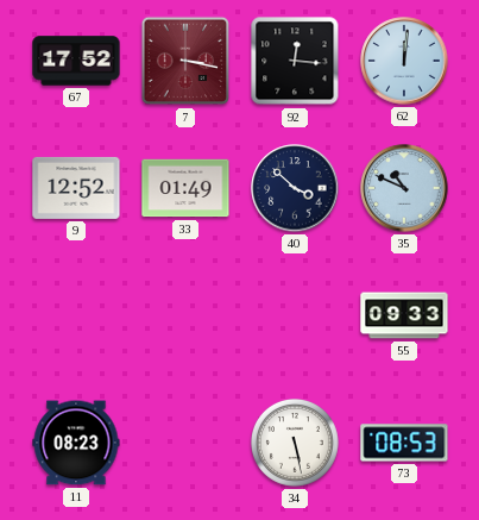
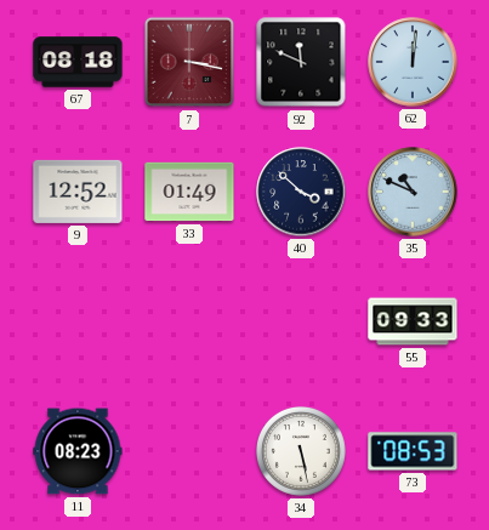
67: 17:52 -> 08:18 (78, 62)
92: 12:16 -> 11:49 (301, 62)
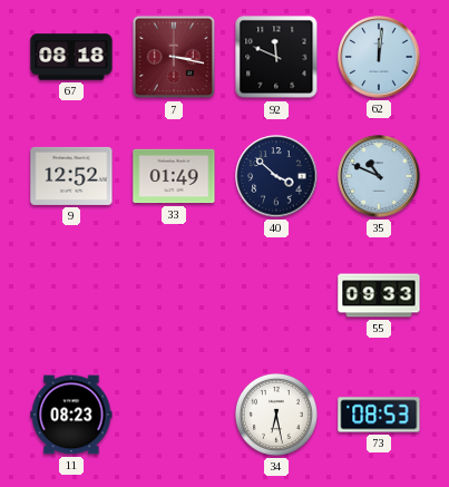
34: 5:28 -> 6:28 (277, 416)
